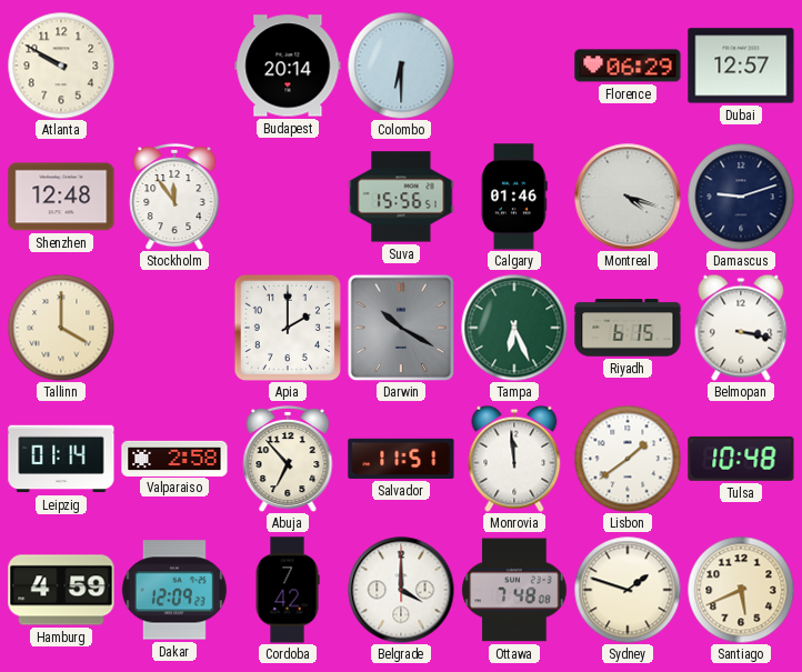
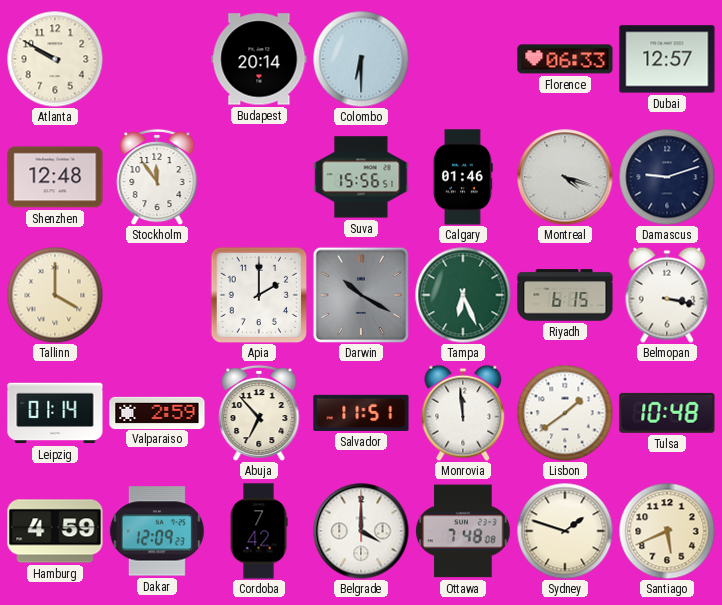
Florence: 06:29 -> 06:33 (565, 59)
Valparaiso: 2:58 -> 2:59 (157, 412)
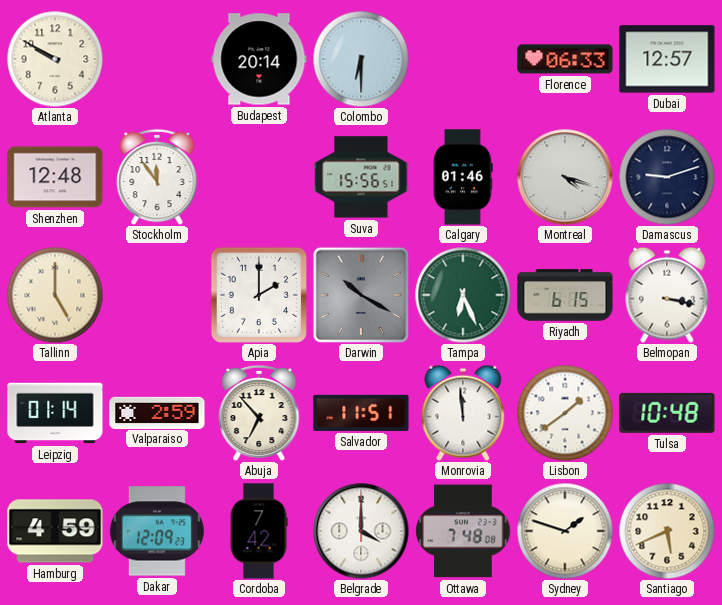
Tallinn: 4:00 -> 5:00 (55, 295)
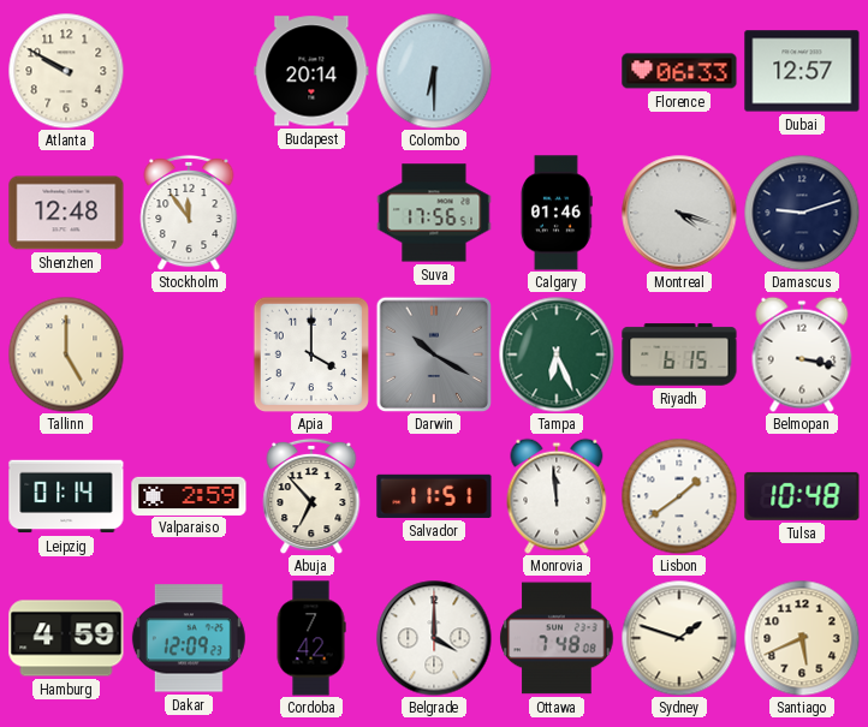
Suva: 15:56 -> 17:56 (434, 213)
Apia: 2:00 -> 4:00 (310, 353)
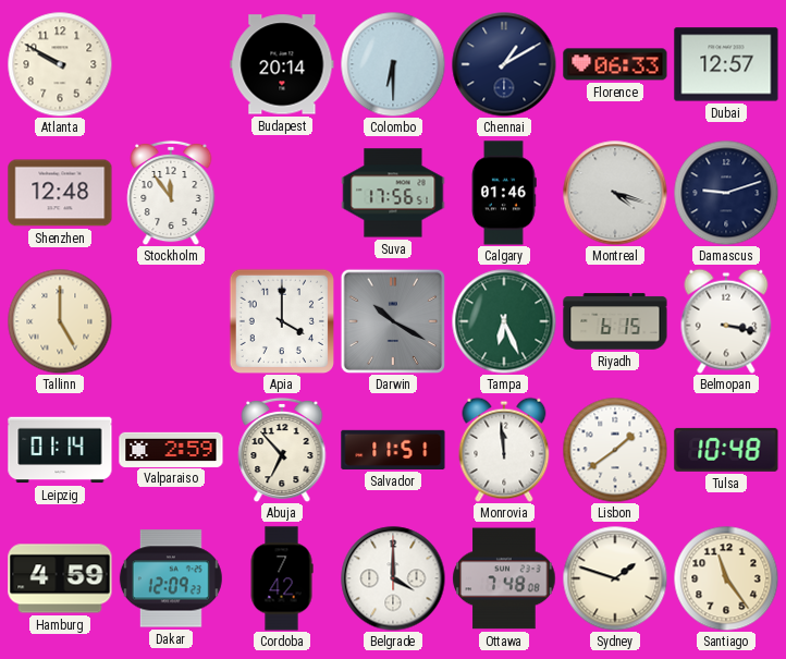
Chennai: none -> 1:10 (504, 64)
Santiago: 5:41 -> 11:24 (726, 578)
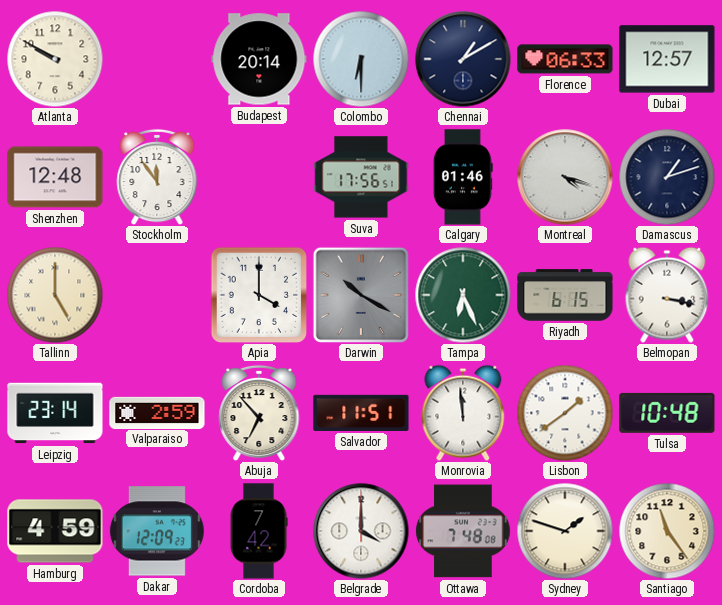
Damascus: 9:12 -> 1:12 (667, 177)
Leipzig: 01:14 -> 23:14 (55, 413)
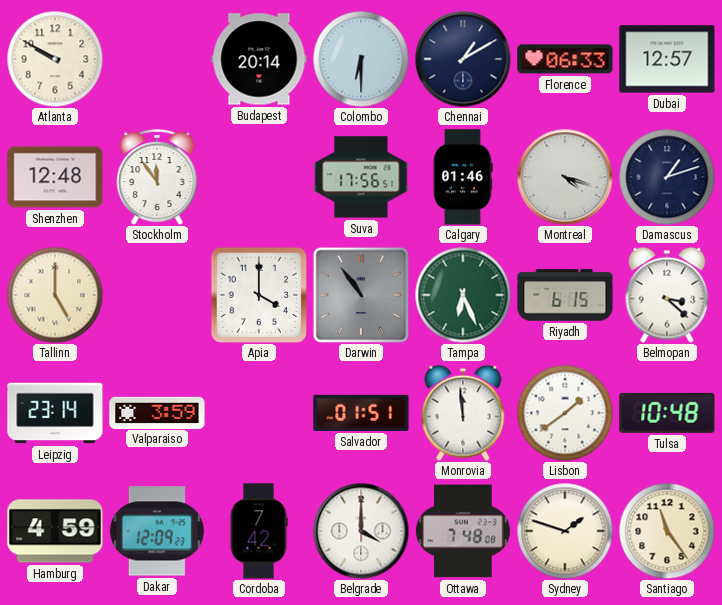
Darwin: 10:20 -> 10:54 (360, 294)
Belmopan: 3:17 -> 3:22 (667, 295)
Valparaiso: 2:59 -> 3:59 (157, 412)
Abuja: 6:53 -> none (259, 413)
Salvador: 11:51 -> 01:51 (361, 413)
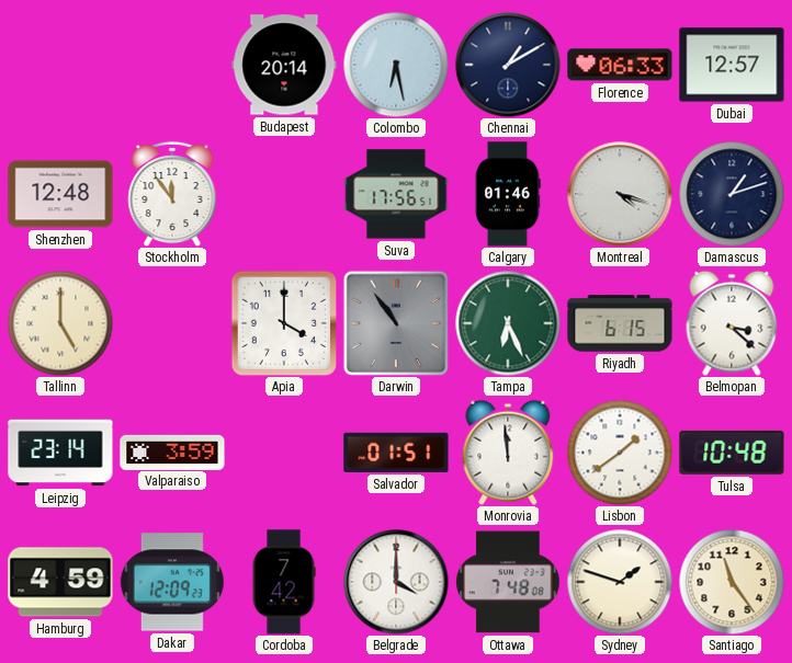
Atlanta: 9:50 -> none (55, 59)
Colombo: 6:30 -> 6:28 (396, 65)
